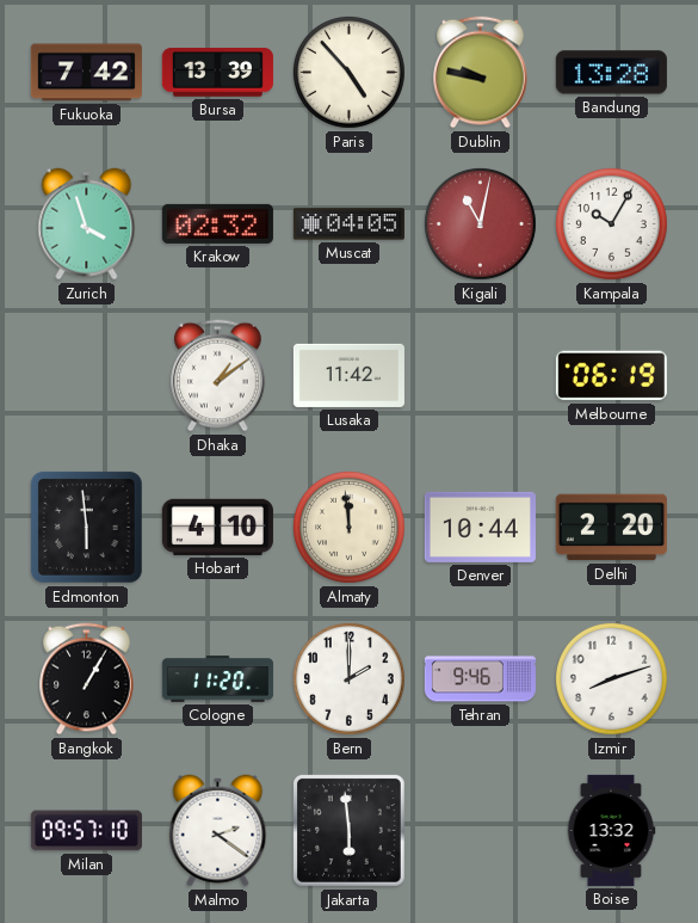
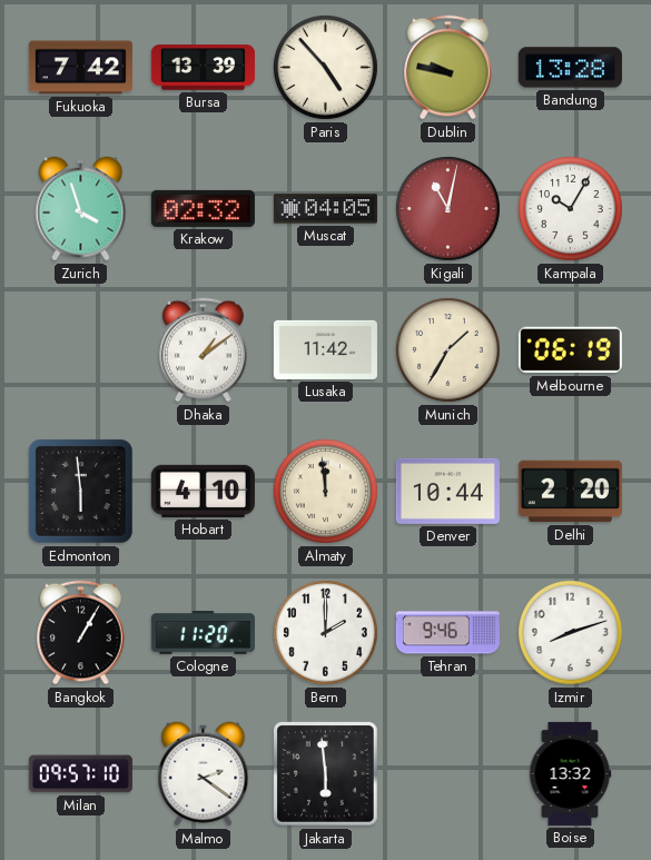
Munich: none -> 1:35 (447, 349)
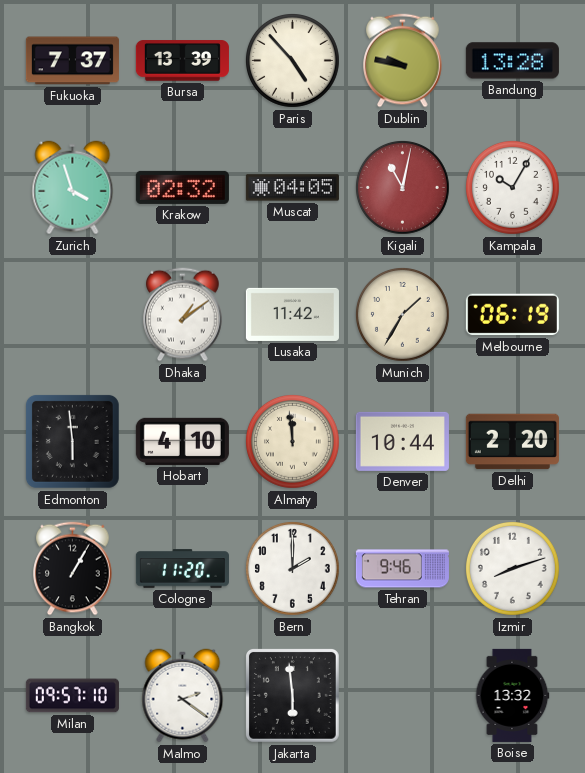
Fukuoka: 7:42 -> 7:37 (72, 61)
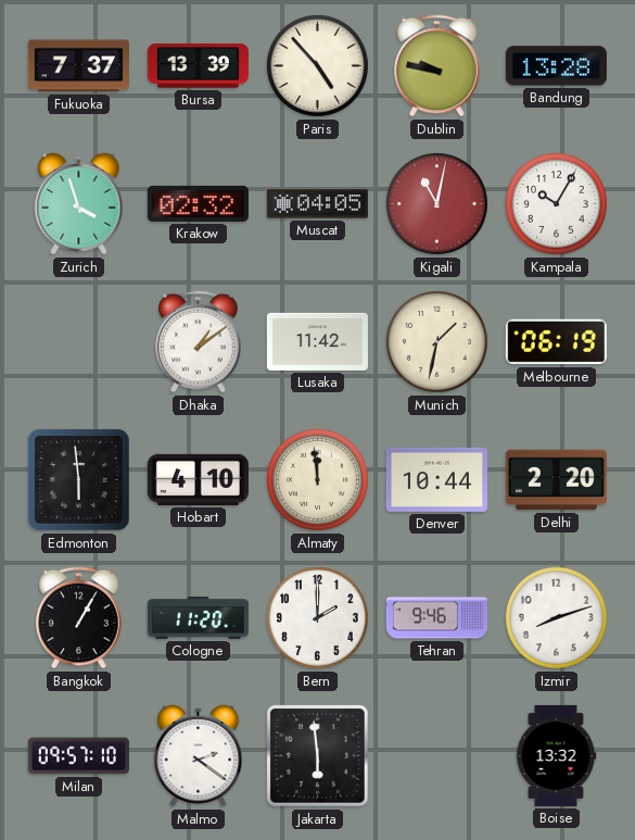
Munich: 1:35 -> 1:32 (436, 341)
